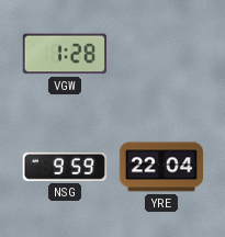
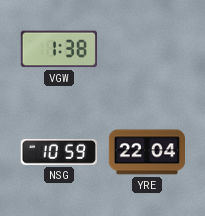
VGW: 1:28 -> 1:38 (59, 49)
NSG: 9:59 -> 10:59 (58, 152)
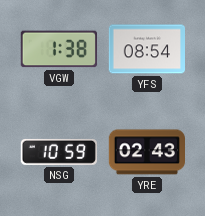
YFS: none -> 08:54 (146, 49)
YRE: 22:04 -> 02:43 (146, 152)
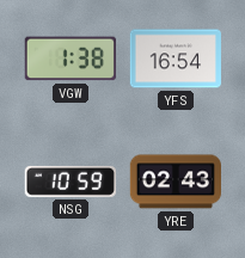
YFS: 08:54 -> 16:54 (174, 59)
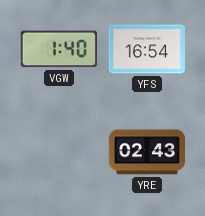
VGW: 1:38 -> 1:40 (59, 49)
NSG: 10:59 -> none (69, 182)
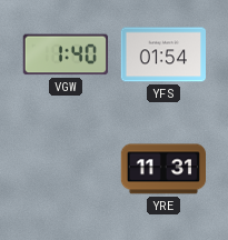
YFS: 16:54 -> 01:54 (162, 54)
YRE: 02:43 -> 11:31 (162, 169)
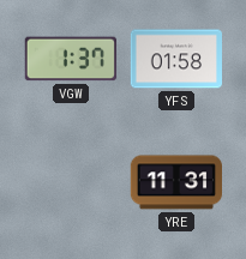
VGW: 1:40 -> 1:37 (71, 59)
YFS: 01:54 -> 01:58 (175, 59)
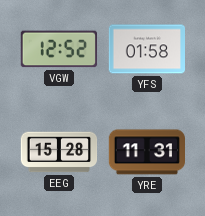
VGW: 1:37 -> 12:52 (59, 49)
EEG: none -> 15:28 (59, 152)
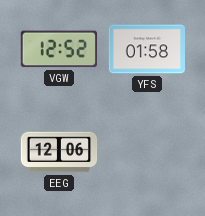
EEG: 15:28 -> 12:06 (59, 152)
YRE: 11:31 -> none (146, 152)
